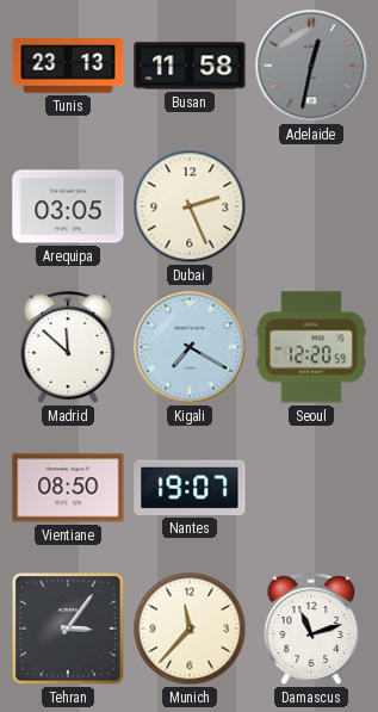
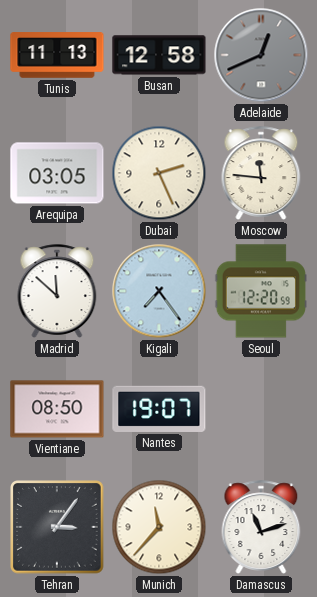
Tunis: 23:13 -> 11:13 (57, 55)
Busan: 11:58 -> 12:58 (159, 55)
Adelaide: 12:32 -> 12:41 (261, 55)
Moscow: none -> 11:46 (261, 173)
Kigali: 7:20 -> 7:24 (159, 291)
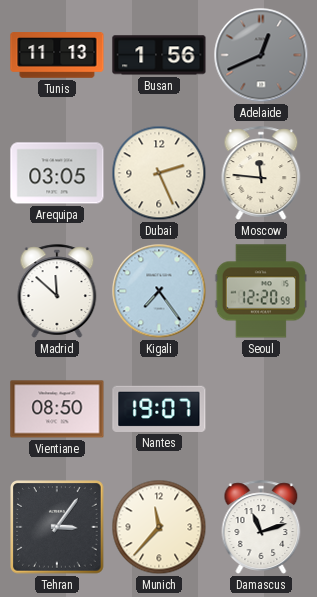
Busan: 12:58 -> 1:56 (159, 55)
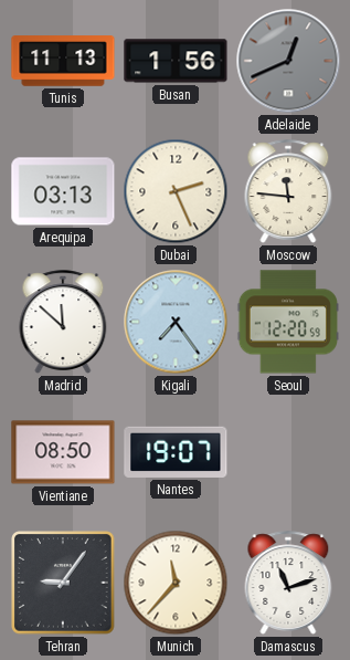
Arequipa: 03:05 -> 03:13 (63, 191)
Tehran: 3:06 -> 9:06 (63, 583)
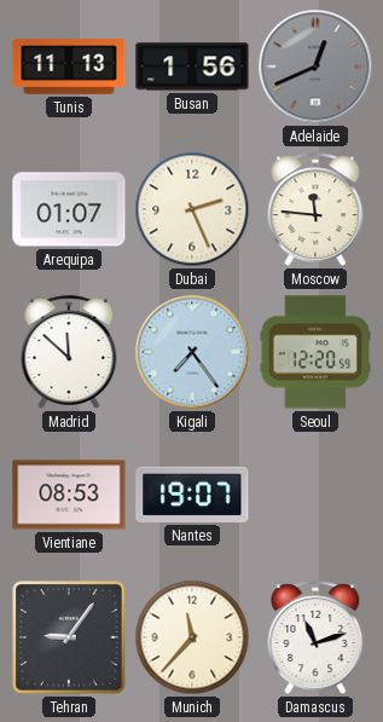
Arequipa: 03:13 -> 01:07 (69, 209)
Vientiane: 08:50 -> 08:53 (69, 495)
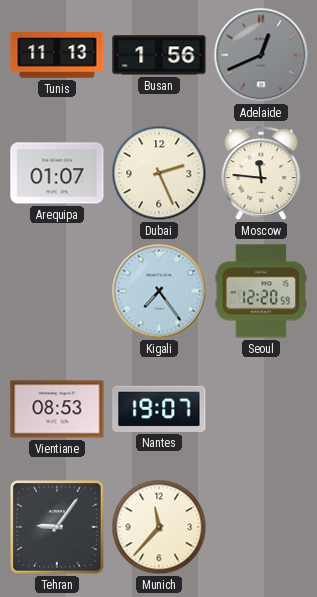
Madrid: 11:52 -> none (69, 352)
Damascus: 11:12 -> none (315, 637)
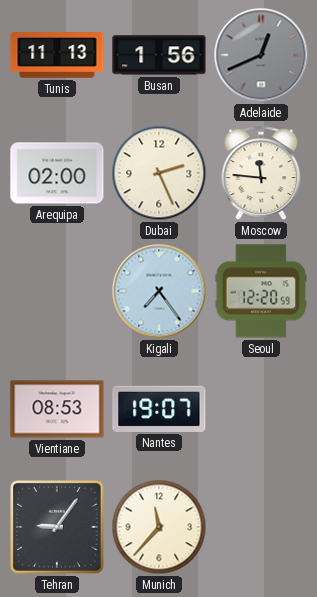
Arequipa: 01:07 -> 02:00 (57, 173)
